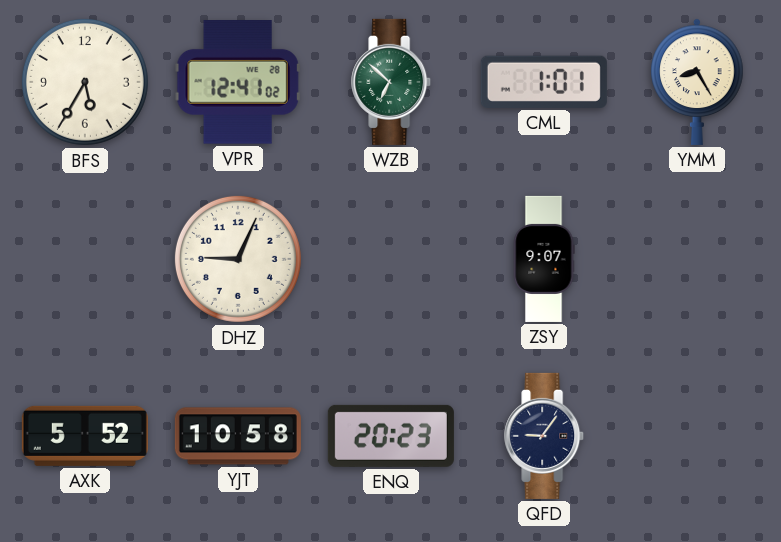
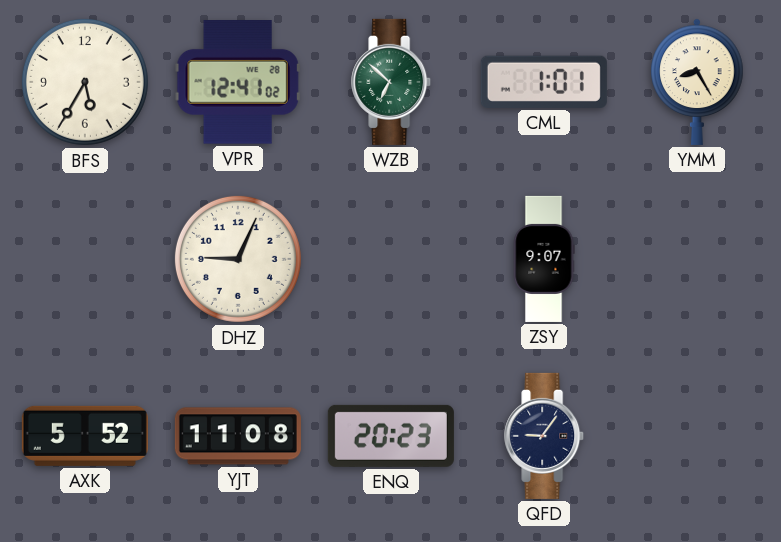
YJT: 10:58 -> 11:08 (238, 436)
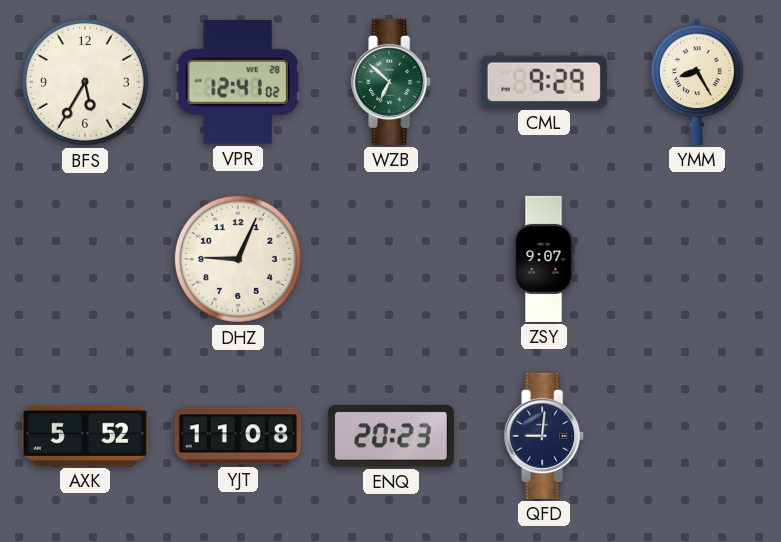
CML: 1:01 -> 9:29 (544, 82)
QFD: 9:06 -> 9:01 (545, 436)
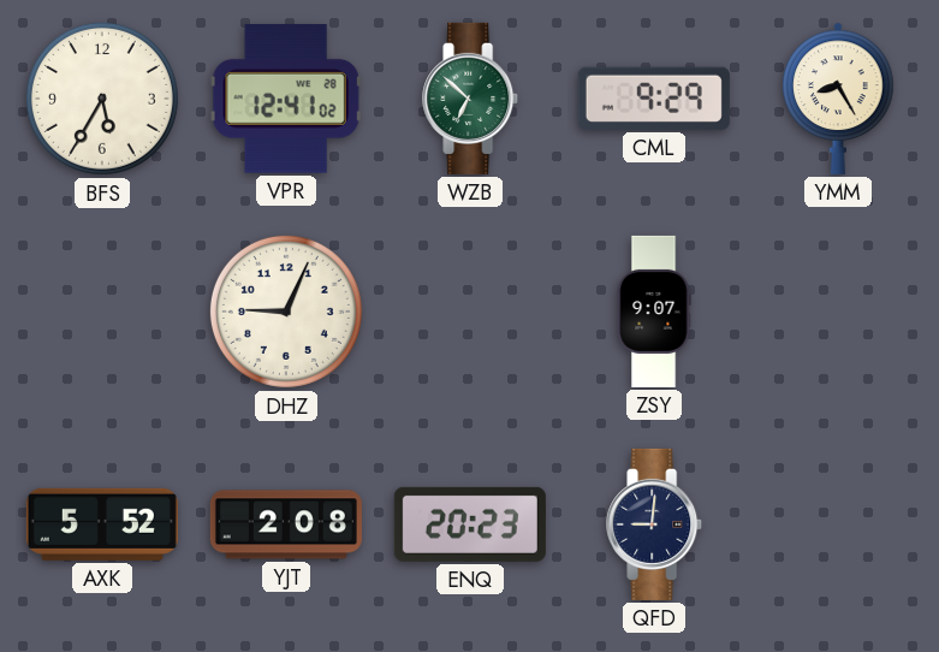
YJT: 11:08 -> 2:08 (286, 524)
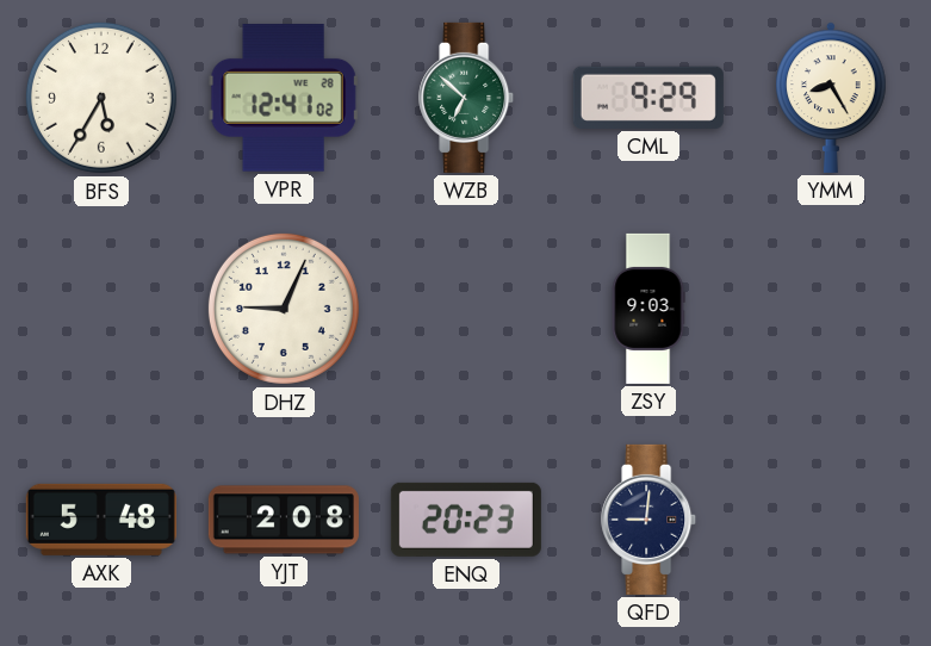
ZSY: 9:07 -> 9:03 (648, 309)
AXK: 5:52 -> 5:48 (101, 520)
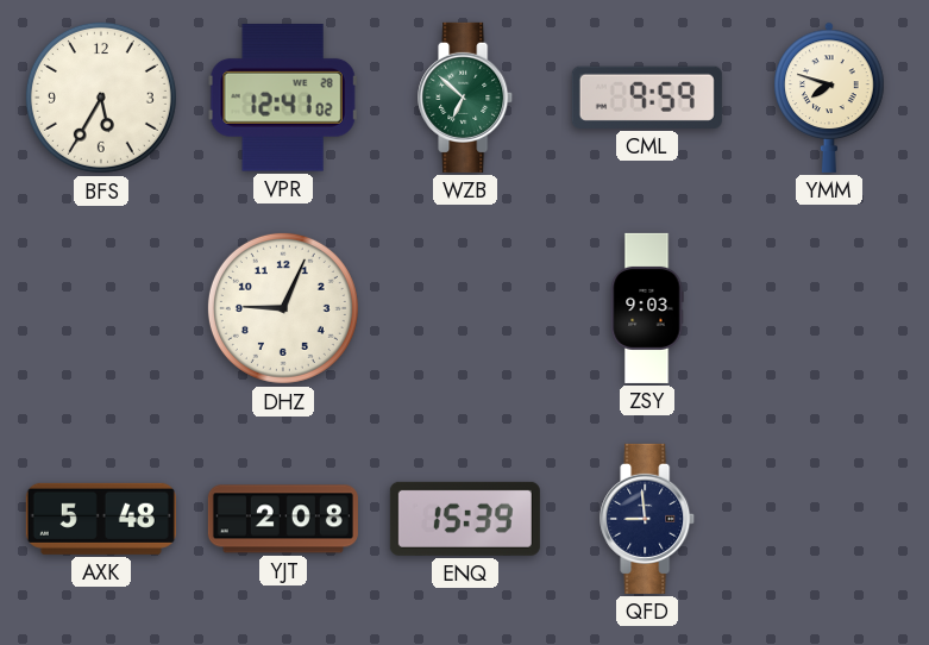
CML: 9:29 -> 9:59 (647, 98)
YMM: 8:25 -> 7:48 (829, 98)
ENQ: 20:23 -> 15:39 (465, 519)
QFD: 9:01 -> 8:59 (648, 519)
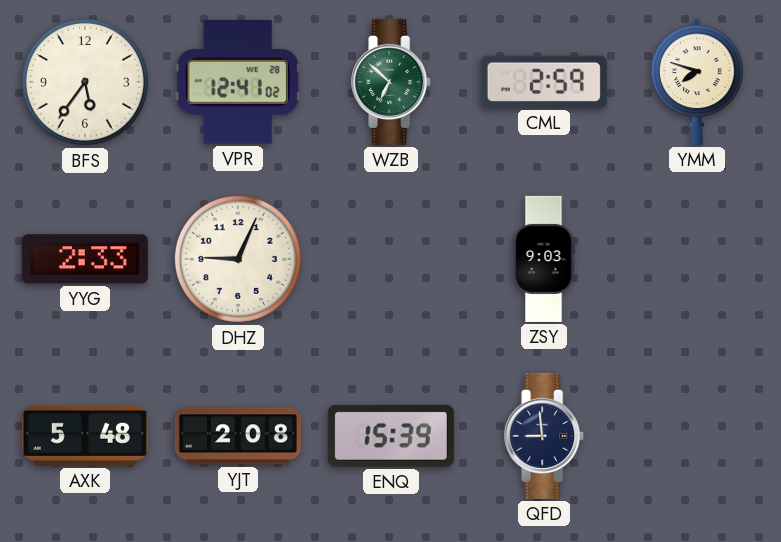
BFS: 5:35 -> 5:36 (85, 82)
CML: 9:59 -> 2:59 (544, 82)
YYG: none -> 2:33 (85, 259)
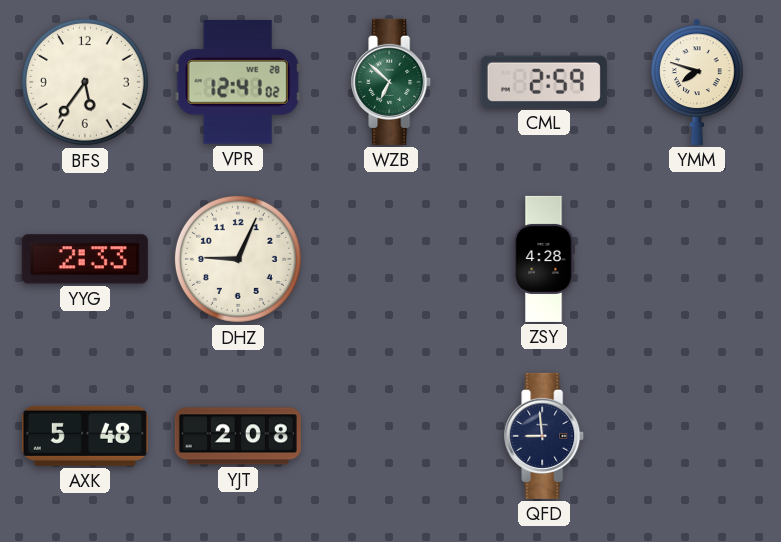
ZSY: 9:03 -> 4:28 (544, 259)
ENQ: 15:39 -> none (391, 436)
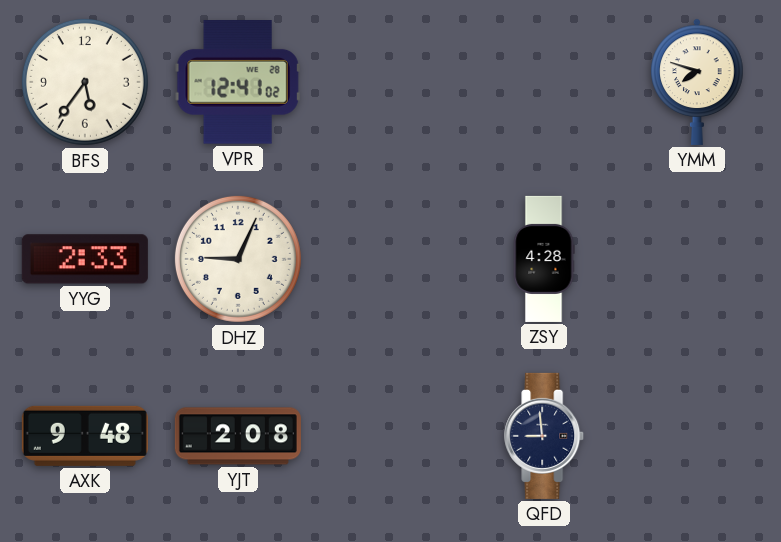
WZB: 6:52 -> none (392, 82)
CML: 2:59 -> none (544, 82)
AXK: 5:48 -> 9:48 (85, 436)
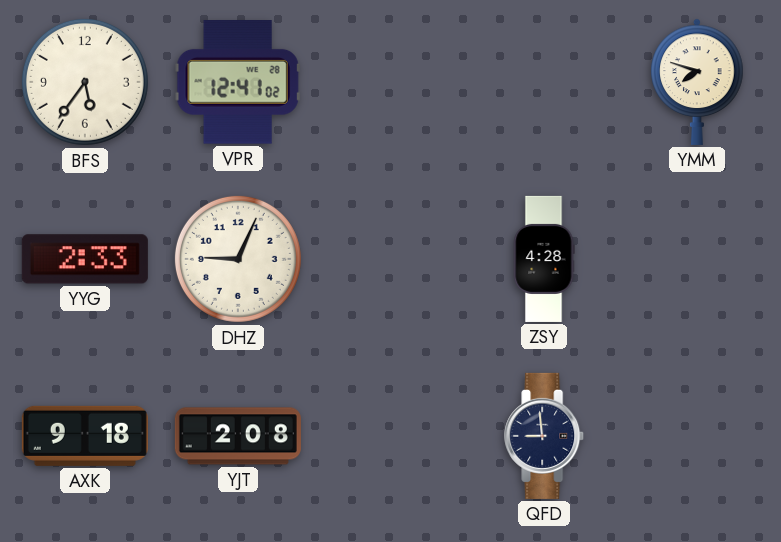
AXK: 9:48 -> 9:18 (85, 436)
